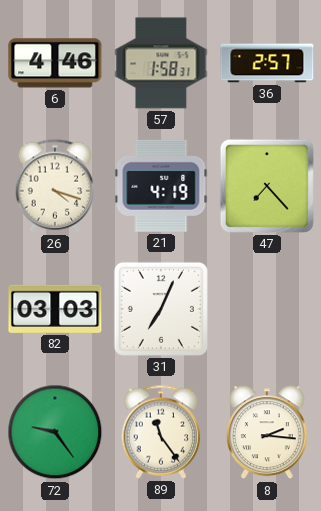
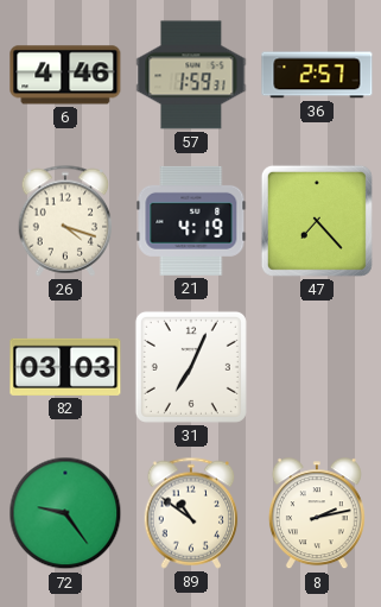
57: 1:58 -> 1:59 (191, 75)
89: 11:24 -> 10:51 (191, 513)
8: 2:16 -> 2:13 (317, 514)
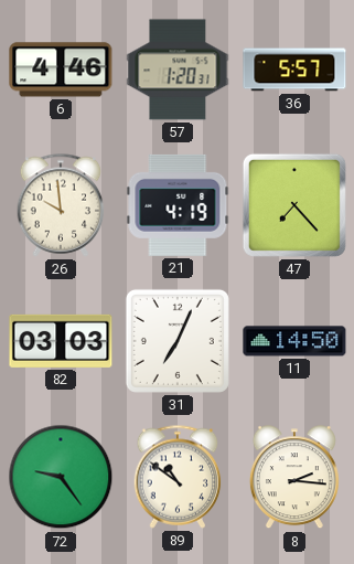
57: 1:59 -> 1:20 (178, 70)
36: 2:57 -> 5:57 (294, 70)
26: 4:18 -> 9:59 (61, 205)
11: none -> 14:50 (294, 341)
8: 2:13 -> 2:16 (294, 478)
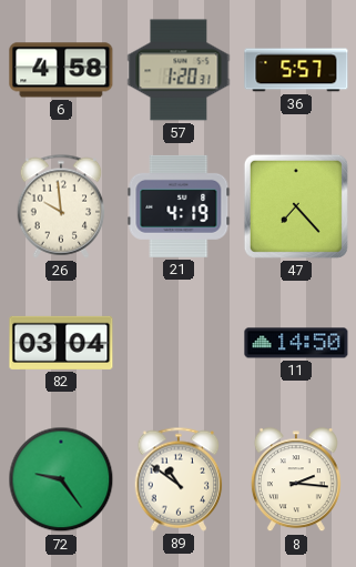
6: 4:46 -> 4:58 (61, 70)
82: 03:03 -> 03:04 (61, 343)
31: 7:04 -> none (178, 341)
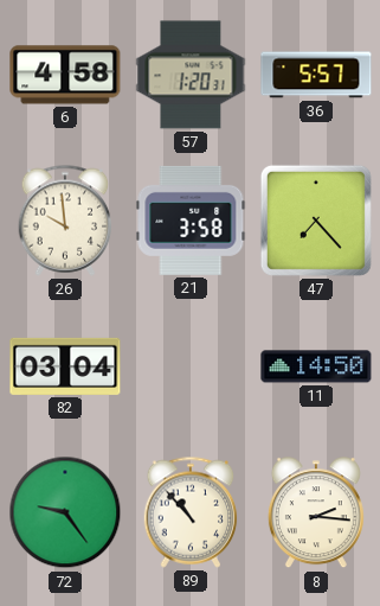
21: 4:19 -> 3:58 (191, 221)
89: 10:51 -> 10:53 (191, 512)
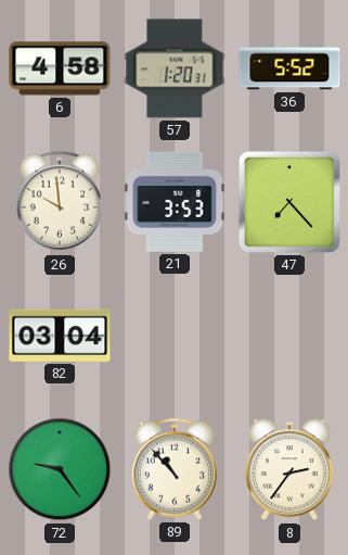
36: 5:57 -> 5:52 (289, 68)
21: 3:58 -> 3:53 (175, 202)
11: 14:50 -> none (316, 366)
8: 2:16 -> 2:36 (289, 470)
